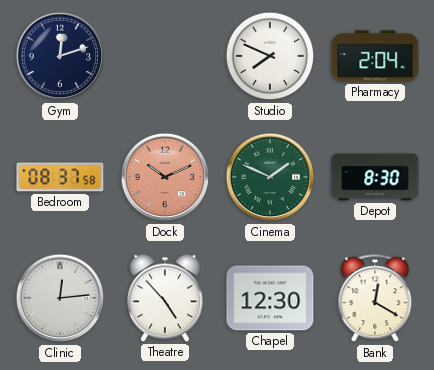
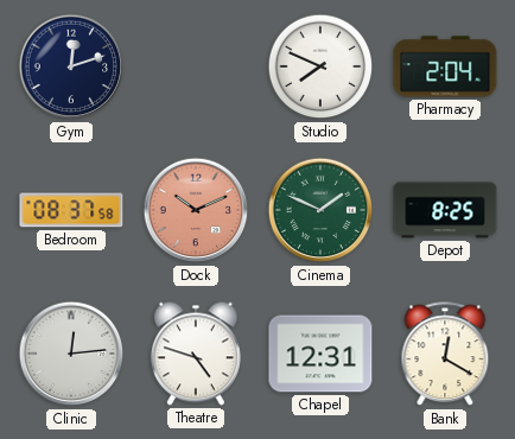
Depot: 8:30 -> 8:25 (445, 210)
Theatre: 4:53 -> 4:48 (196, 354)
Chapel: 12:30 -> 12:31 (320, 354)
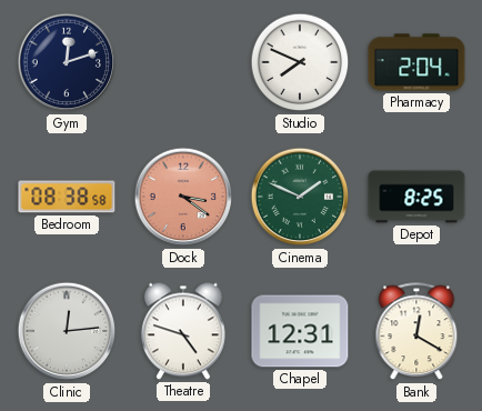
Bedroom: 08:37 -> 08:38 (67, 197)
Dock: 10:11 -> 3:21 (183, 197)
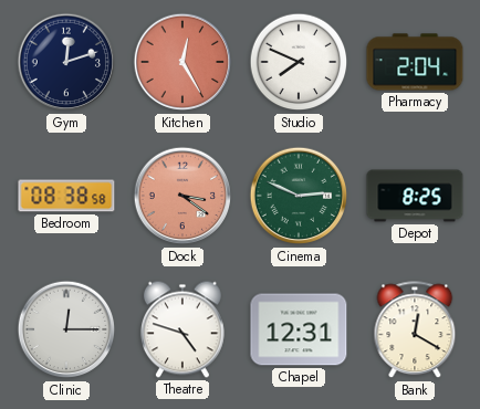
Kitchen: none -> 12:25 (182, 62)
Cinema: 1:49 -> 2:49 (299, 196)
Clinic: 12:14 -> 12:15 (66, 329)
